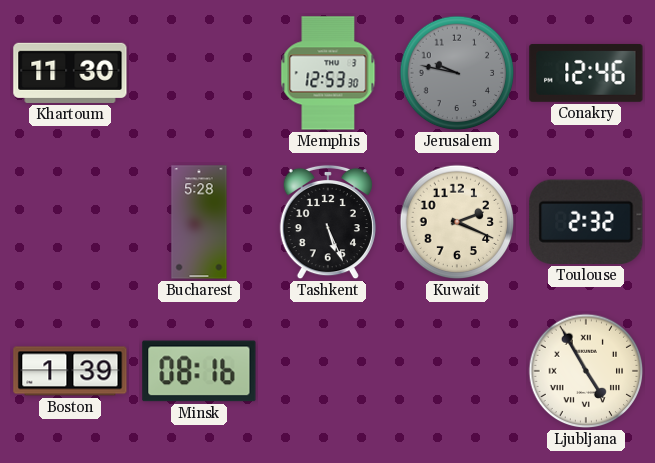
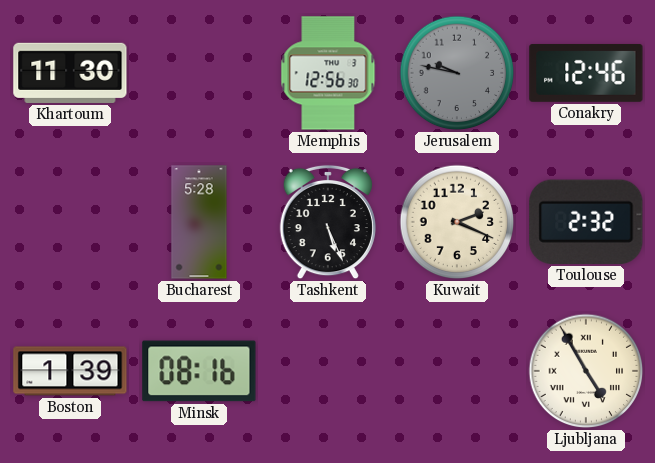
Memphis: 12:53 -> 12:56 (328, 73)
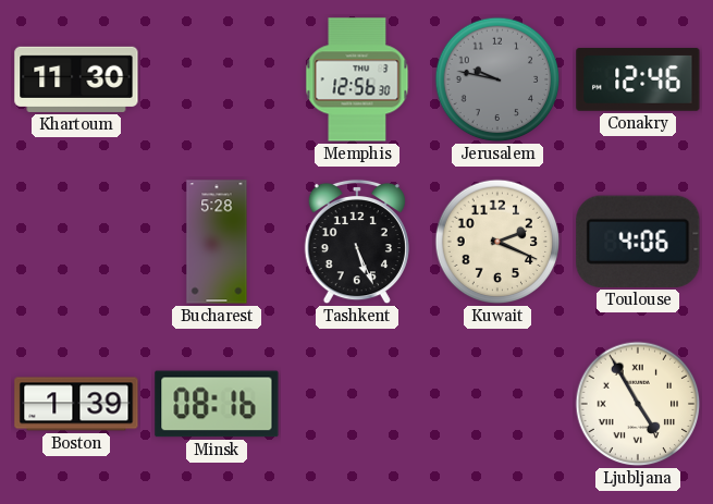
Toulouse: 2:32 -> 4:06 (638, 242)
